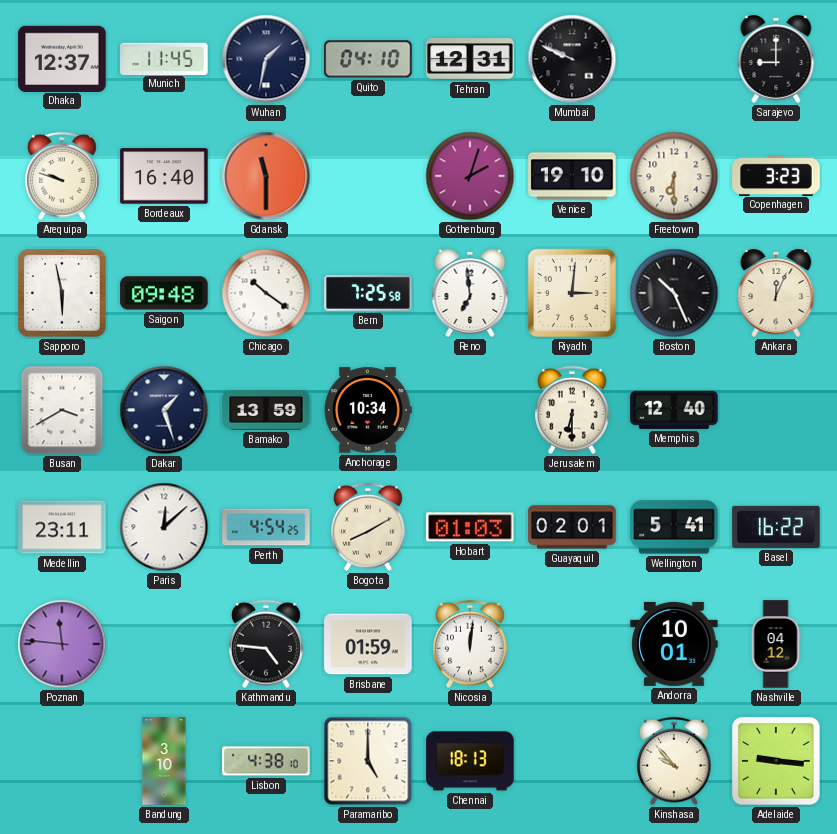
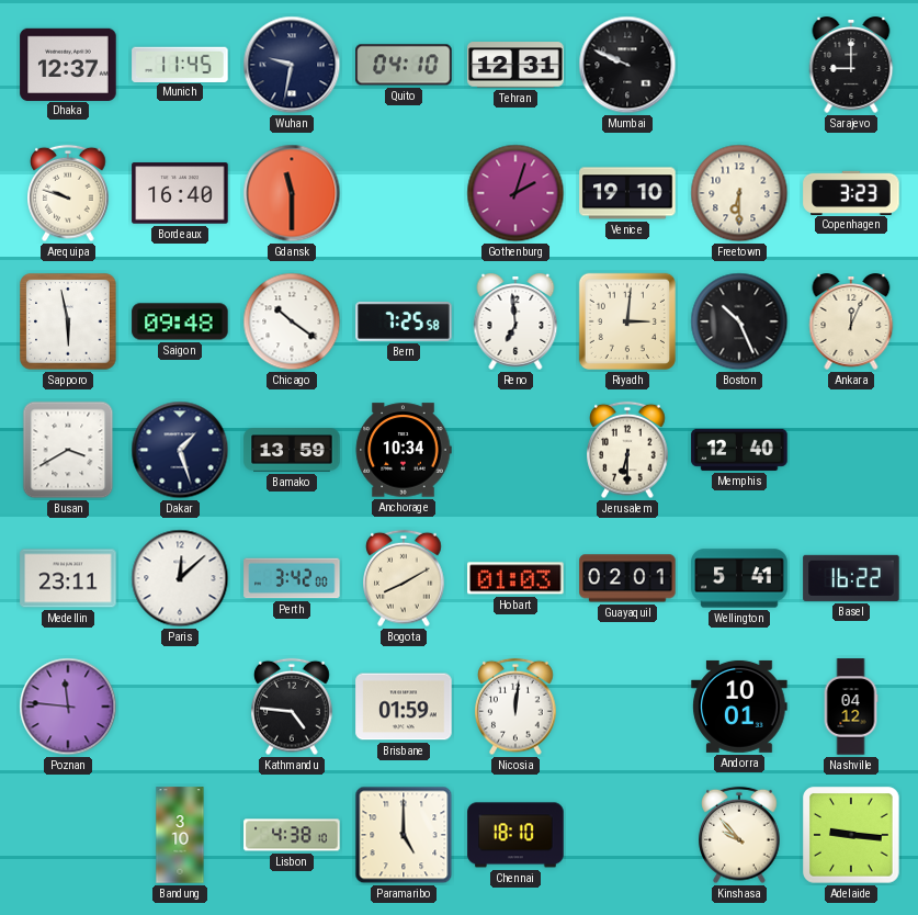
Wuhan: 1:32 -> 9:32 (292, 65)
Perth: 4:54 -> 3:42 (292, 578)
Chennai: 18:13 -> 18:10 (515, 835)
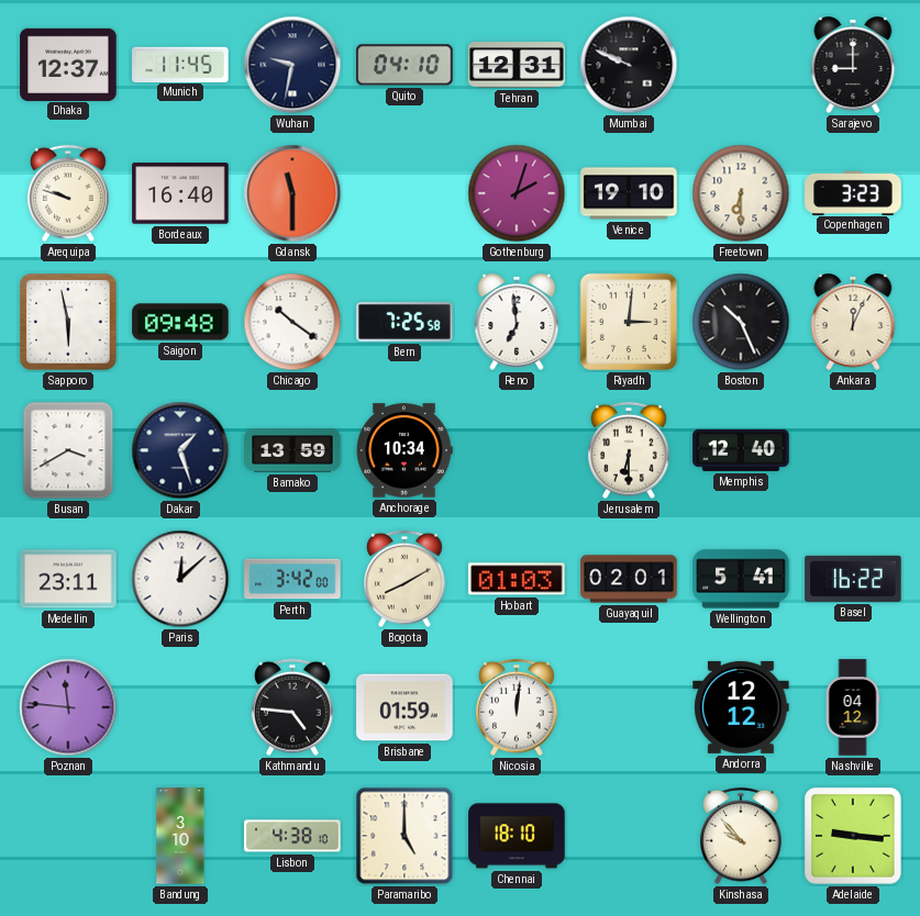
Andorra: 10:01 -> 12:12 (741, 707)
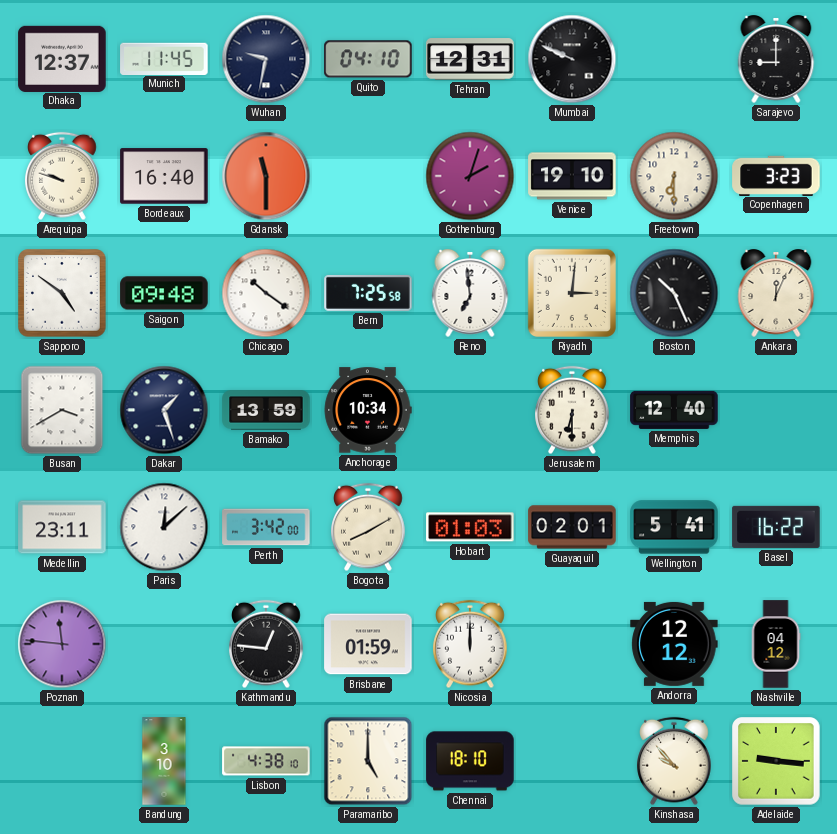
Sapporo: 5:58 -> 4:51 (62, 293)
Kathmandu: 4:46 -> 12:46 (266, 644)
Nicosia: 12:01 -> 12:00 (470, 644)
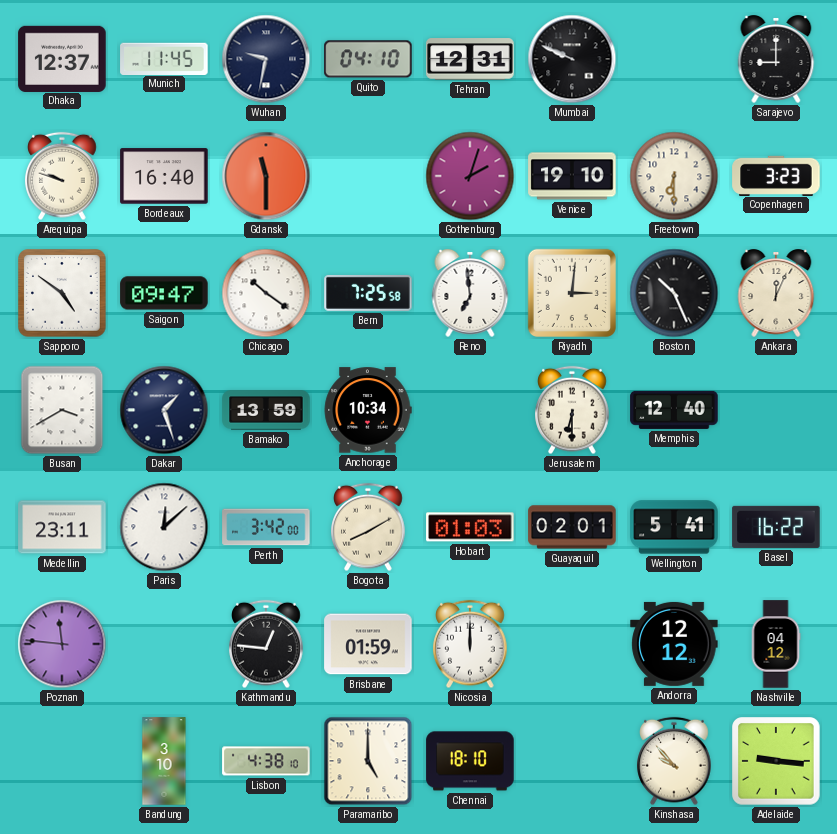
Saigon: 09:48 -> 09:47 (164, 293)
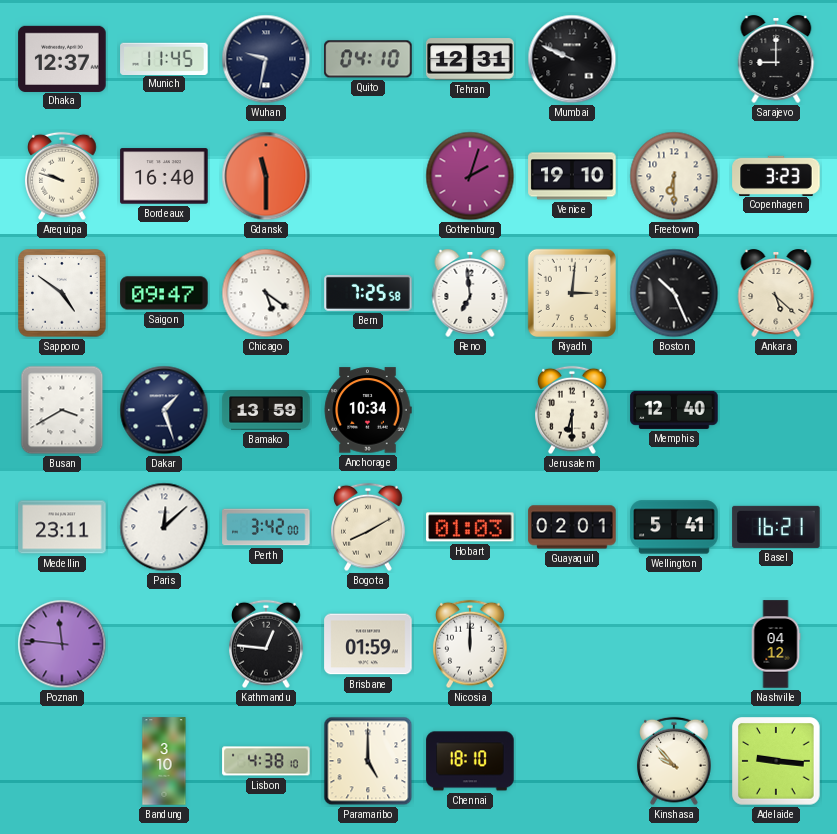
Chicago: 10:21 -> 5:21 (266, 293)
Ankara: 12:04 -> 5:22 (776, 294)
Basel: 16:22 -> 16:21 (776, 527)
Andorra: 12:12 -> none (674, 644)
